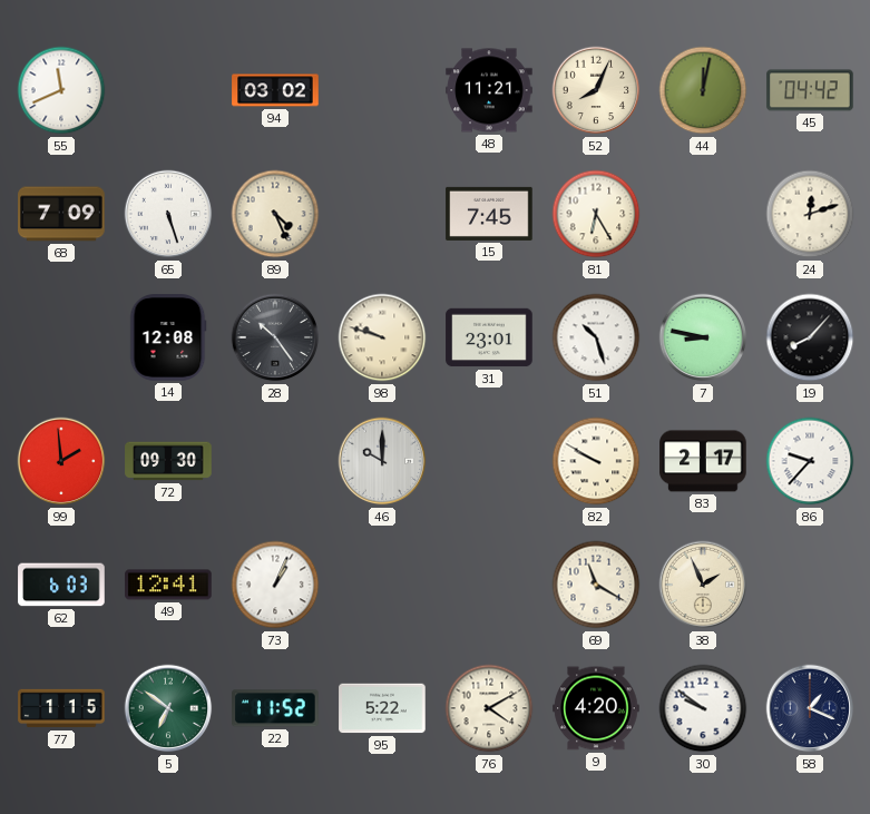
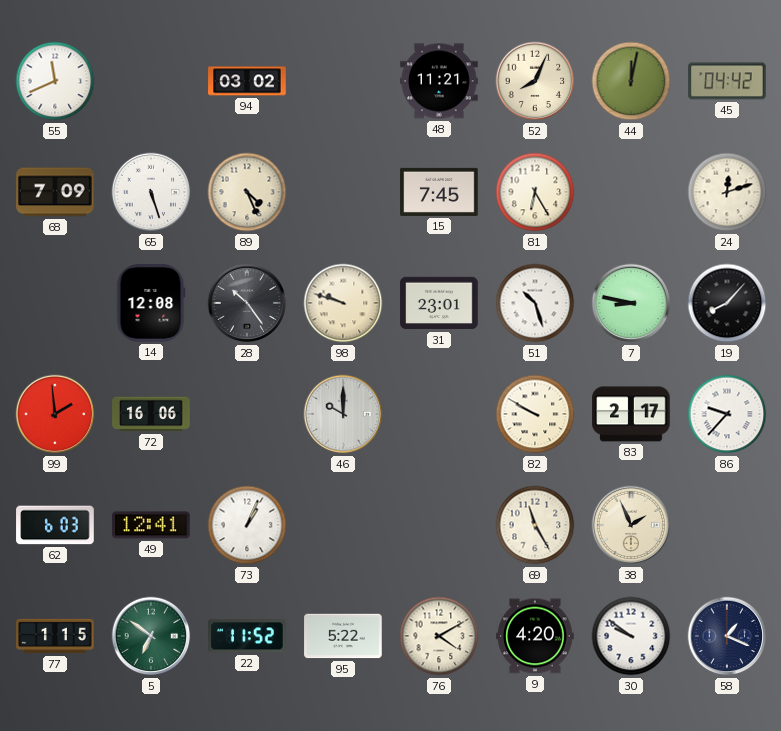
72: 09:30 -> 16:06 (151, 414)
69: 11:20 -> 11:25 (535, 525)
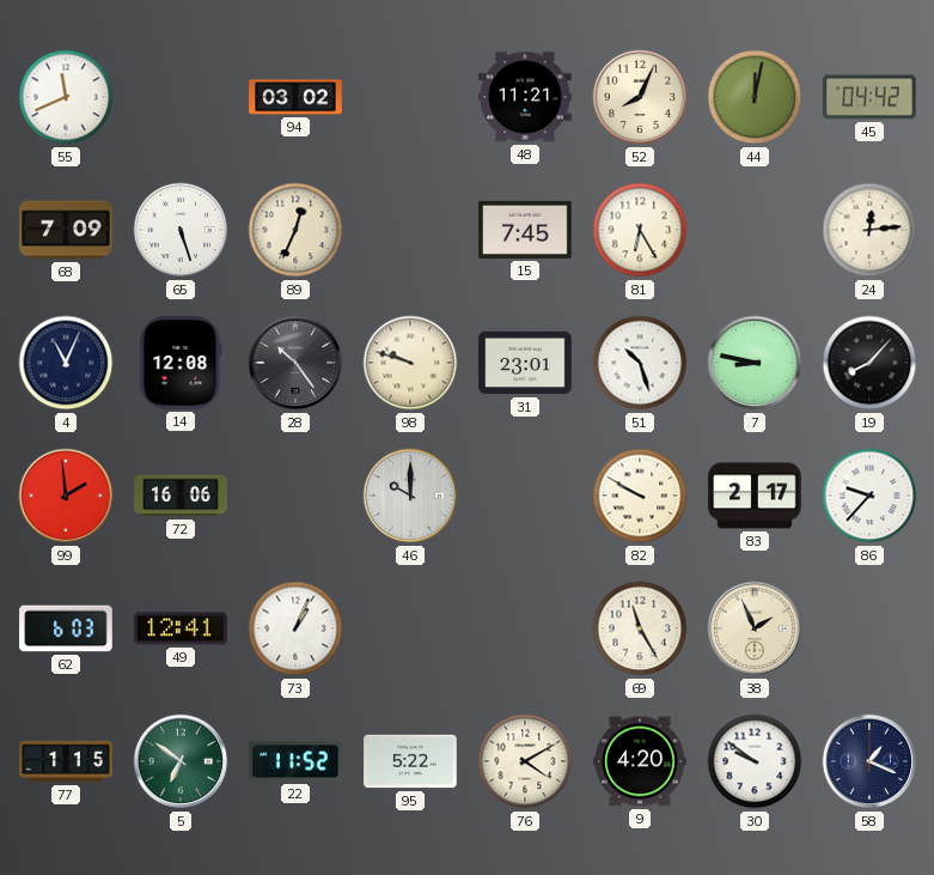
89: 4:26 -> 12:34 (295, 230)
24: 12:12 -> 12:14 (869, 230)
4: none -> 11:04 (66, 363)
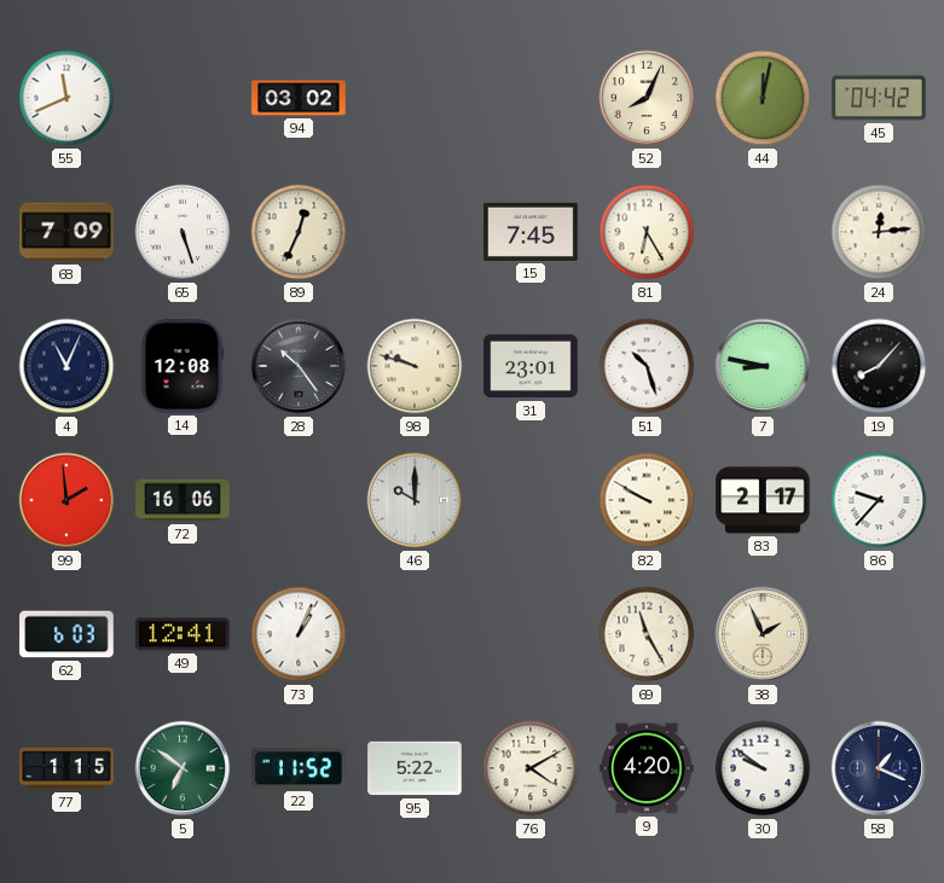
48: 11:21 -> none (525, 97)
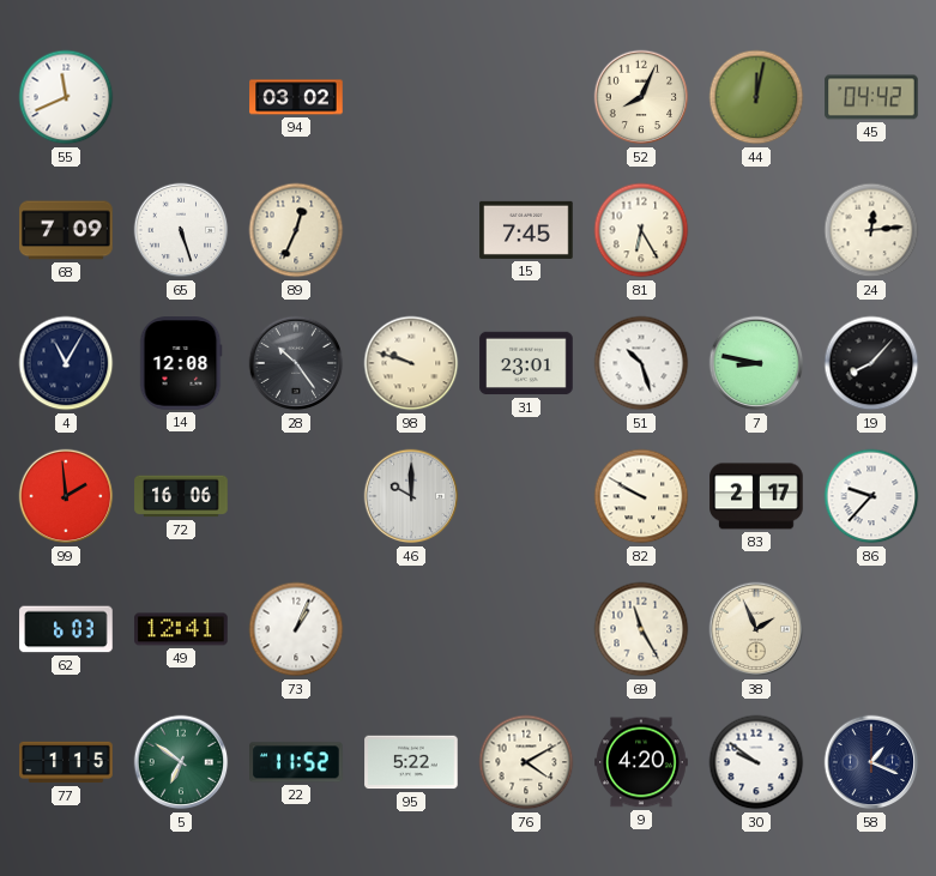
4: 11:04 -> 11:05 (66, 363)
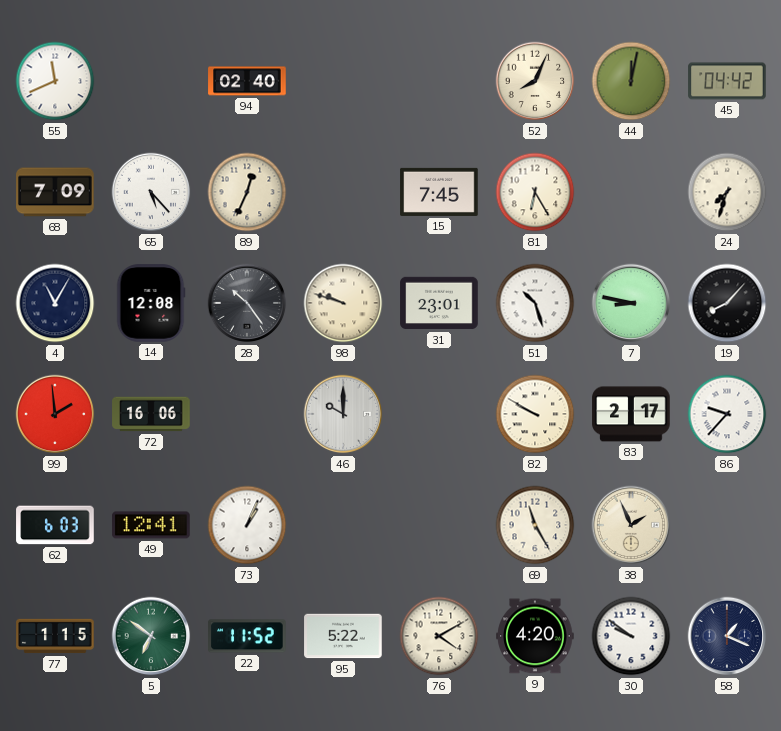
94: 03:02 -> 02:40 (247, 81)
65: 5:27 -> 5:23 (151, 192)
24: 12:14 -> 7:33 (727, 192)
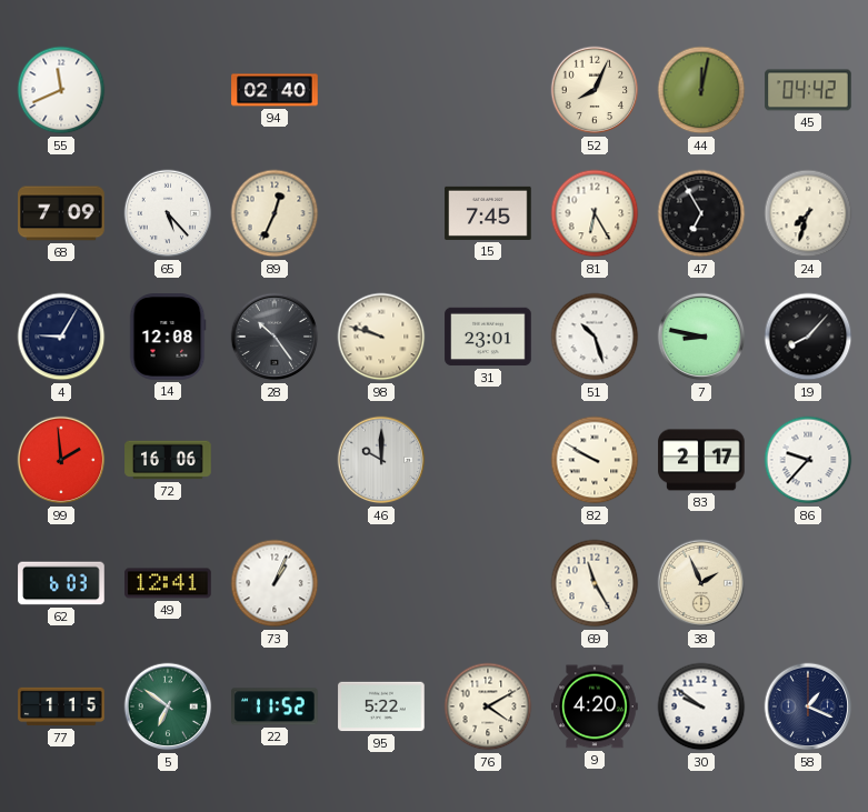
47: none -> 6:55 (701, 213)
4: 11:05 -> 9:05 (61, 337)
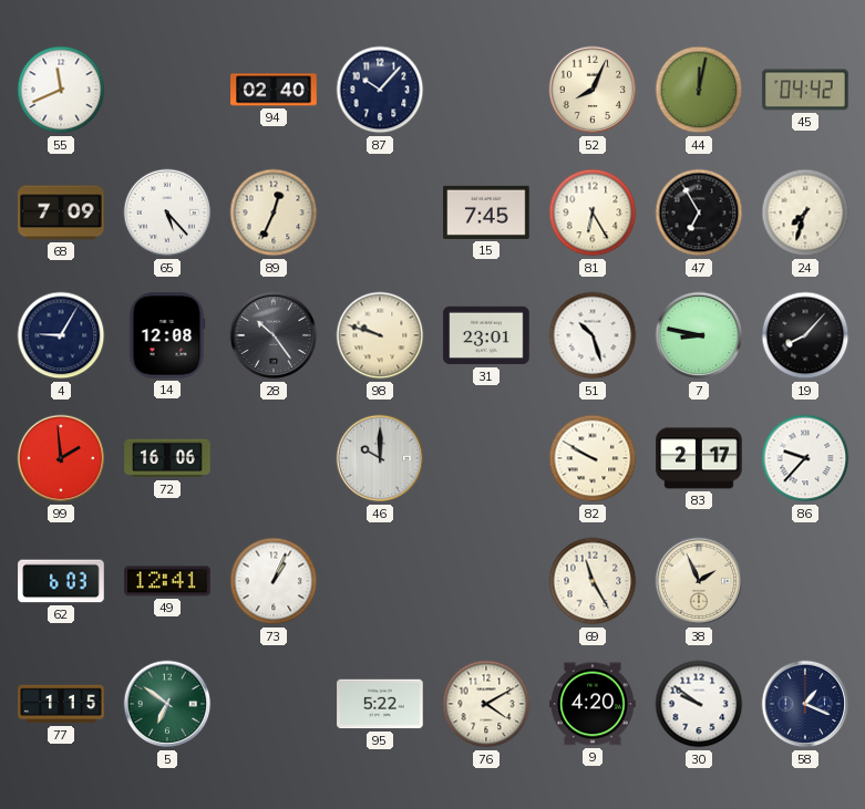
87: none -> 10:07 (380, 90)
22: 11:52 -> none (275, 706)
